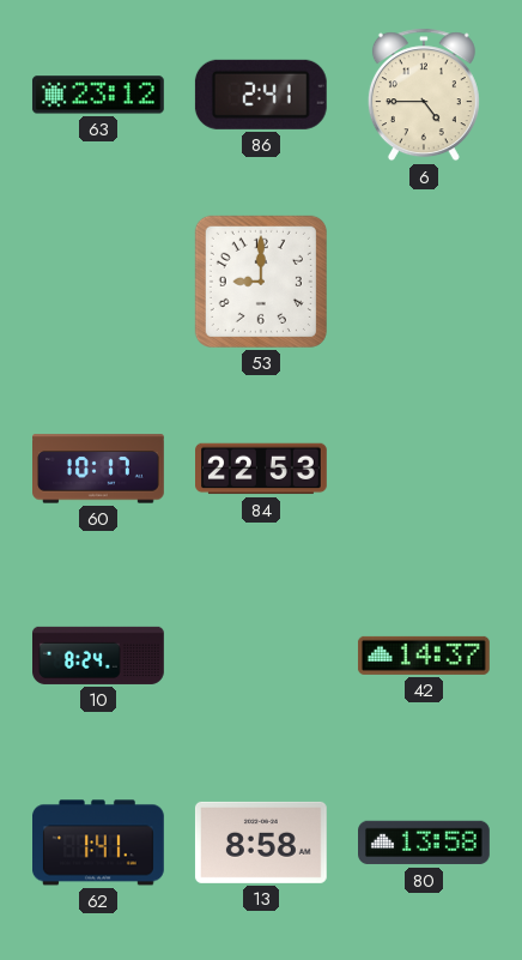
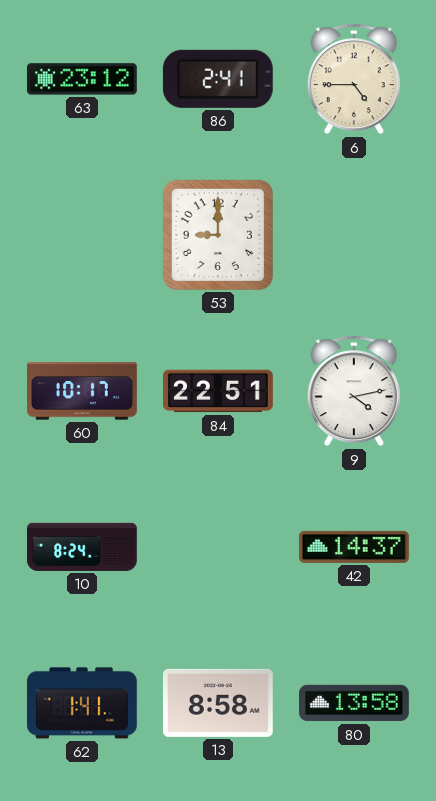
84: 22:53 -> 22:51 (219, 391)
9: none -> 4:13 (354, 391)
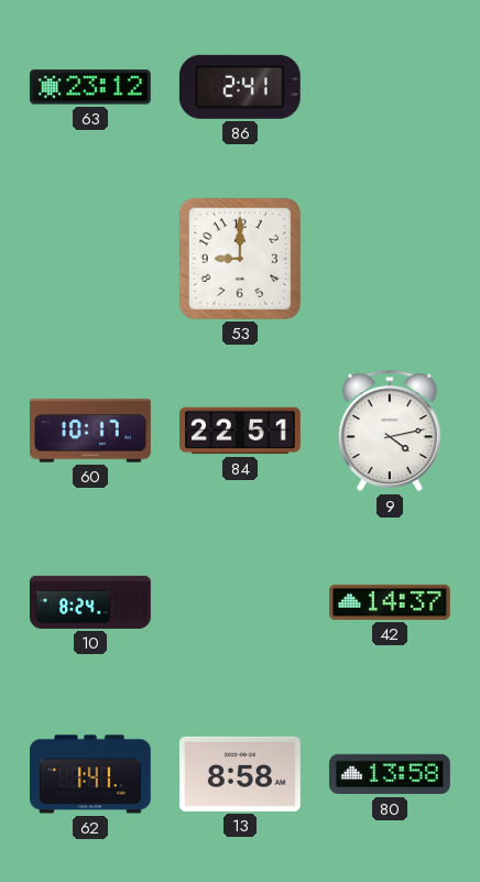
6: 4:45 -> none (354, 79)
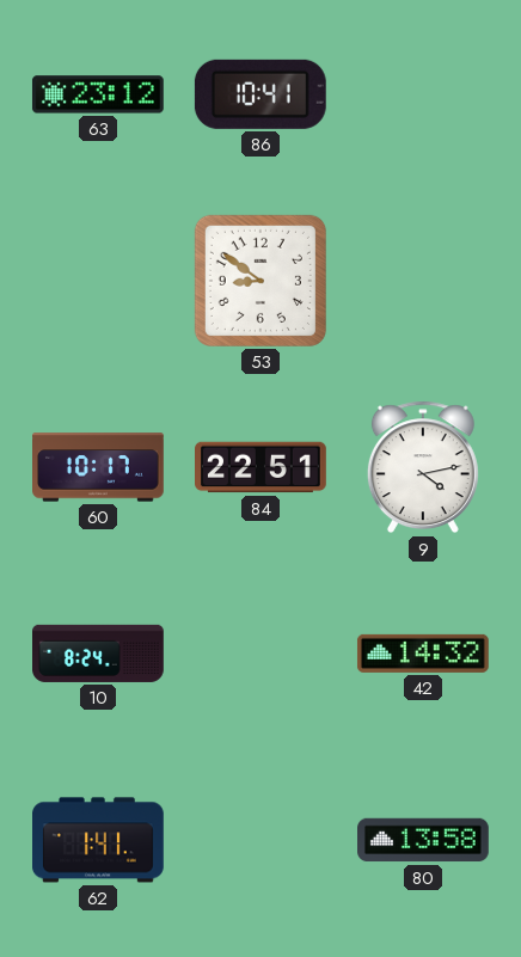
86: 2:41 -> 10:41 (260, 94)
53: 9:00 -> 8:51 (260, 281)
42: 14:37 -> 14:32 (423, 654)
13: 8:58 -> none (240, 774)
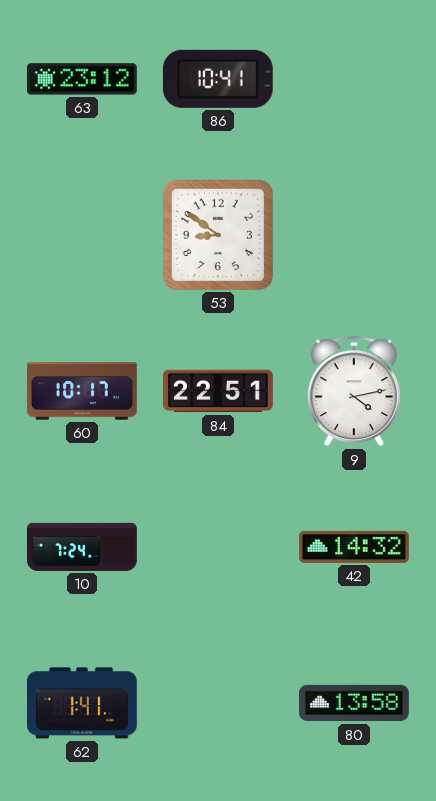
10: 8:24 -> 7:24 (83, 547)
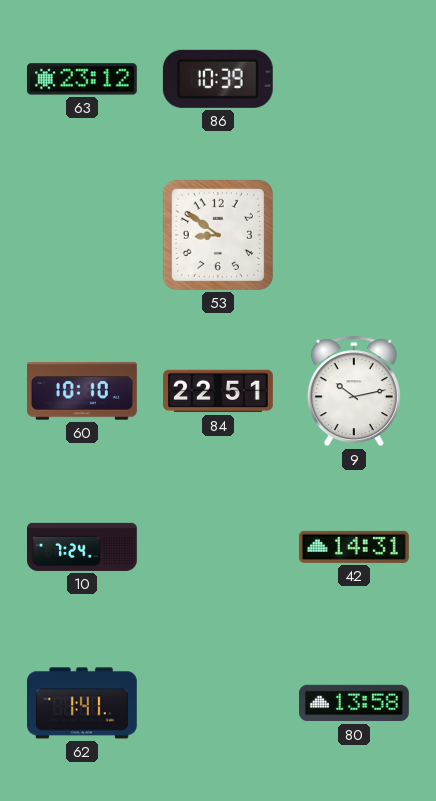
86: 10:41 -> 10:39 (218, 79)
60: 10:17 -> 10:10 (83, 391)
9: 4:13 -> 10:13 (354, 391)
42: 14:32 -> 14:31 (354, 547)
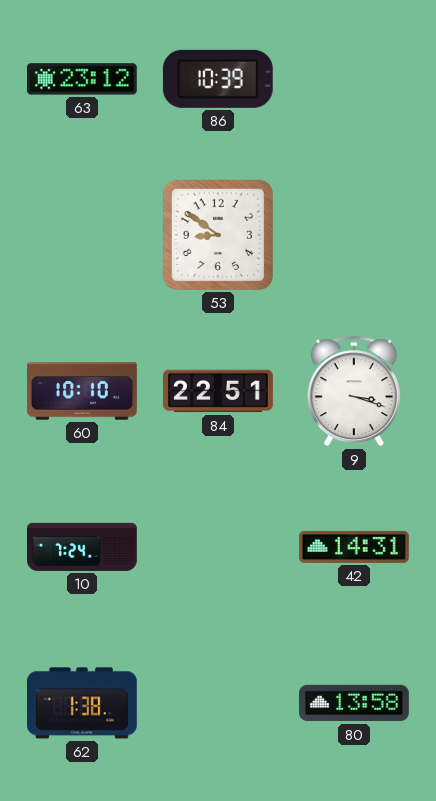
9: 10:13 -> 3:18 (354, 391)
62: 1:41 -> 1:38 (83, 703)
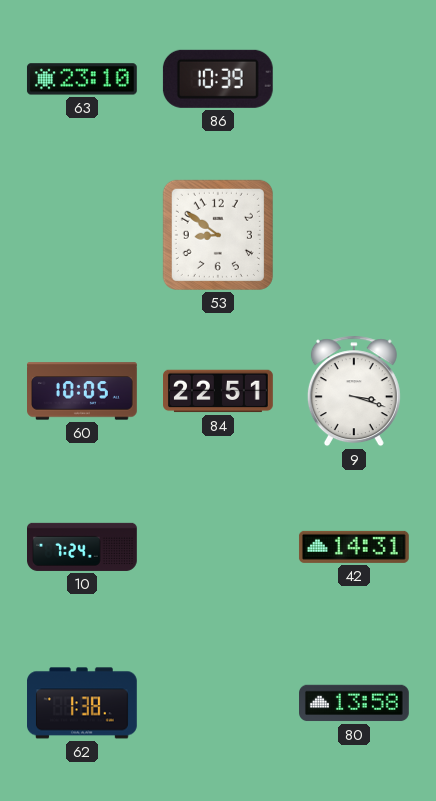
63: 23:12 -> 23:10 (82, 79)
60: 10:10 -> 10:05 (83, 391)
